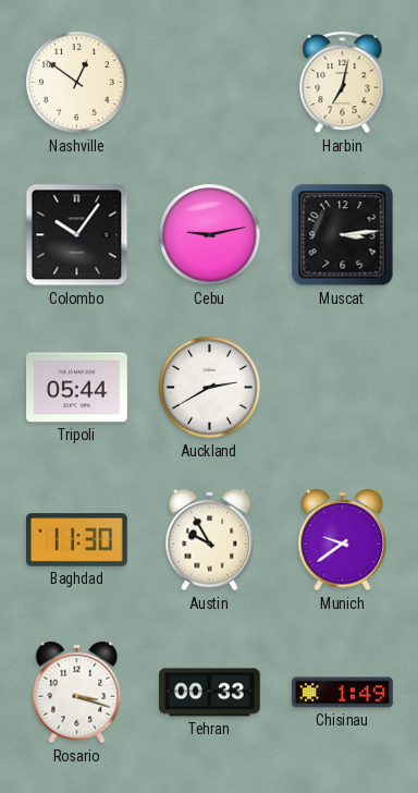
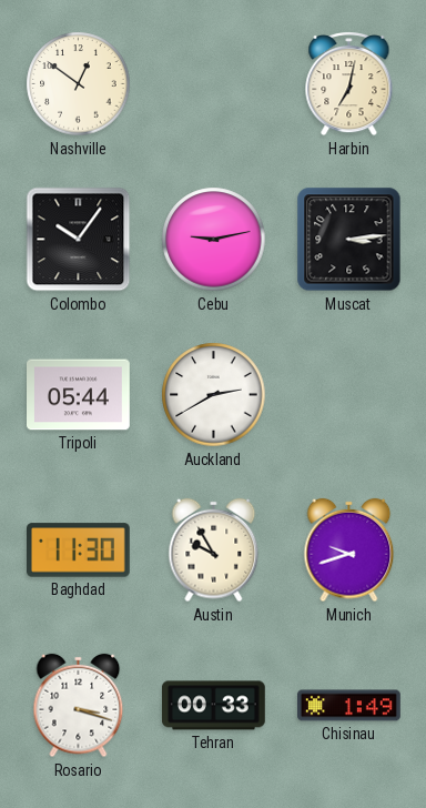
Munich: 9:39 -> 9:42 (349, 551)
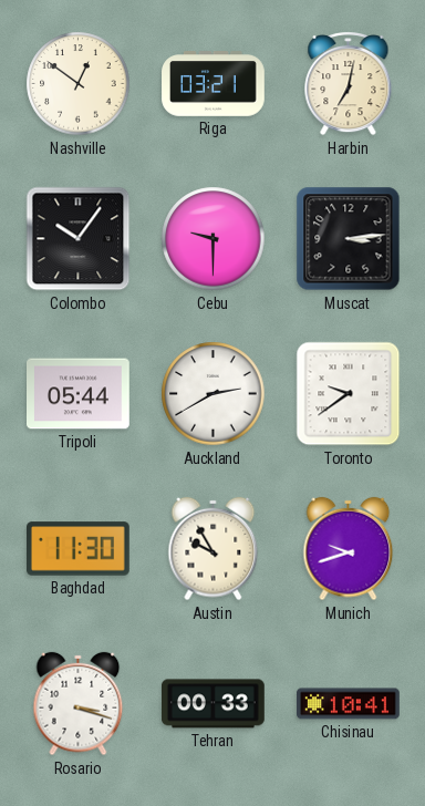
Riga: none -> 03:21 (214, 84)
Cebu: 9:13 -> 9:30 (214, 239)
Toronto: none -> 9:39 (349, 394)
Chisinau: 1:49 -> 10:41 (349, 704)
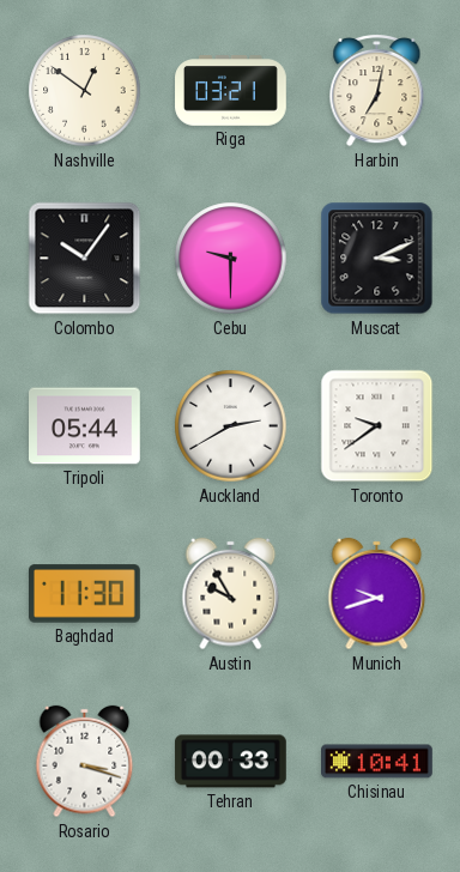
Muscat: 3:14 -> 3:11 (377, 259)
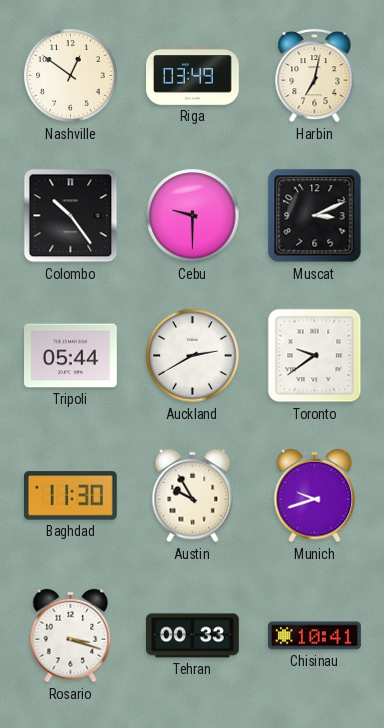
Riga: 03:21 -> 03:49 (193, 76)
Colombo: 10:06 -> 10:24 (71, 216)
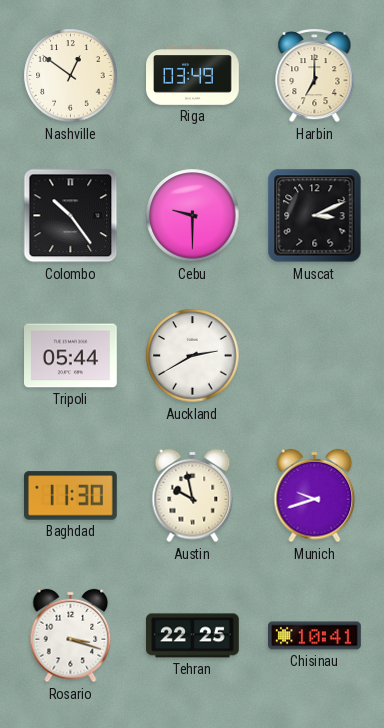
Harbin: 7:02 -> 7:00 (315, 76)
Toronto: 9:39 -> none (315, 356)
Austin: 9:55 -> 9:58 (193, 496)
Tehran: 00:33 -> 22:25 (193, 636)
